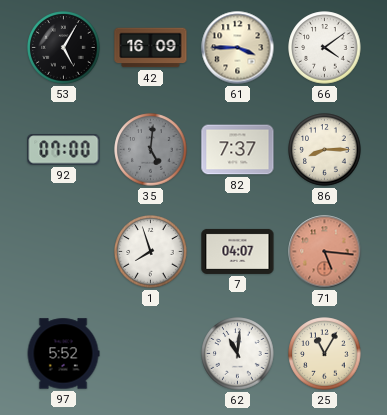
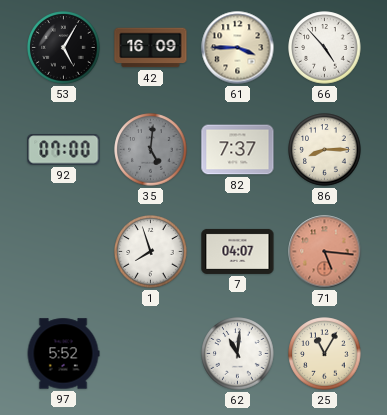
66: 4:09 -> 4:53 (325, 48)
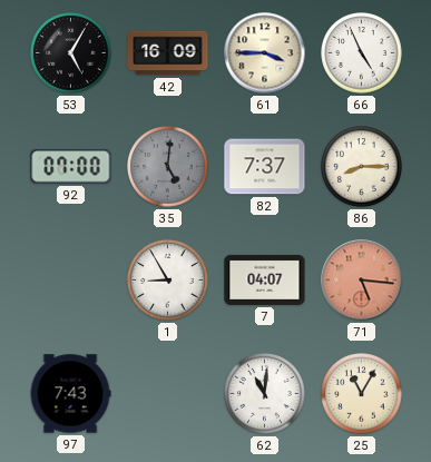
66: 4:53 -> 4:56 (362, 53)
1: 7:57 -> 8:55 (168, 281)
97: 5:52 -> 7:43 (70, 394)
